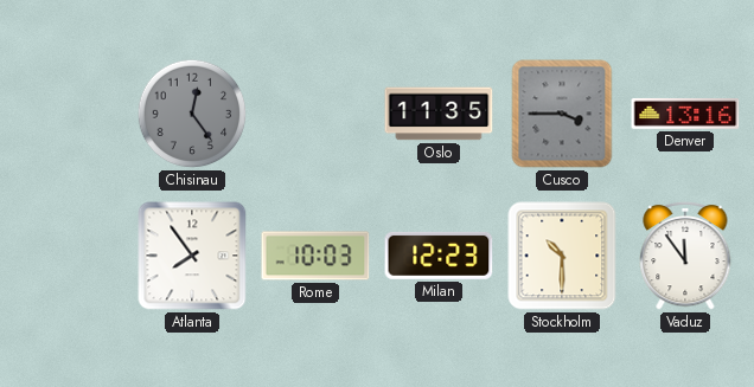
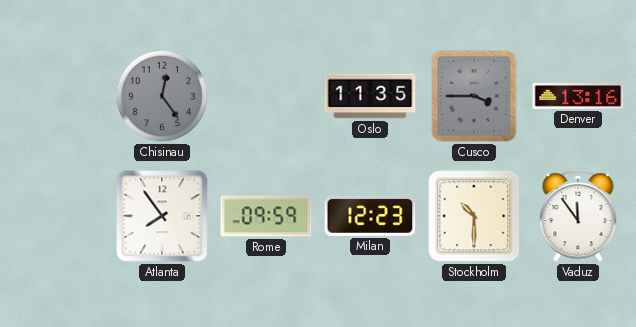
Rome: 10:03 -> 09:59 (266, 216)
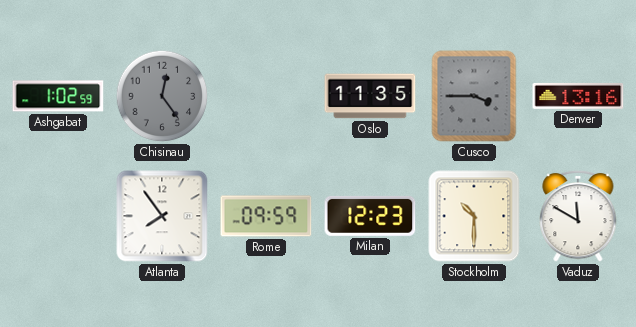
Ashgabat: none -> 1:02 (58, 96)
Vaduz: 11:54 -> 11:50 (578, 216)
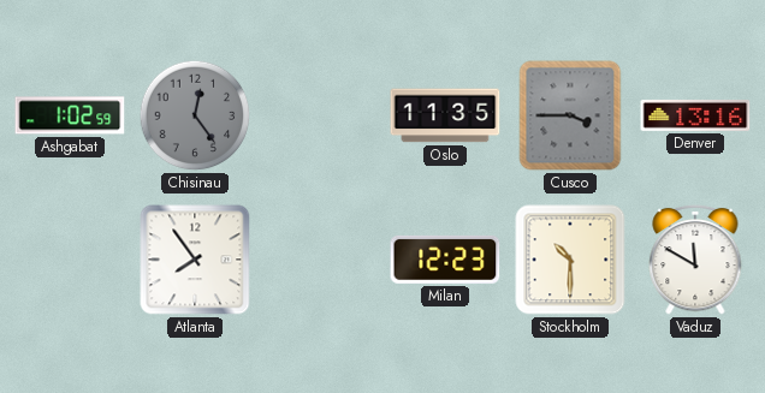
Rome: 09:59 -> none (266, 216)
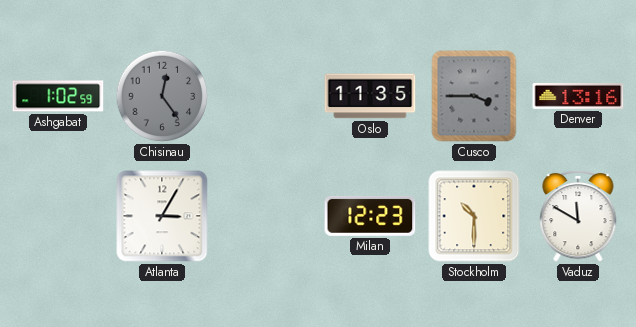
Atlanta: 7:54 -> 3:05 (162, 216)
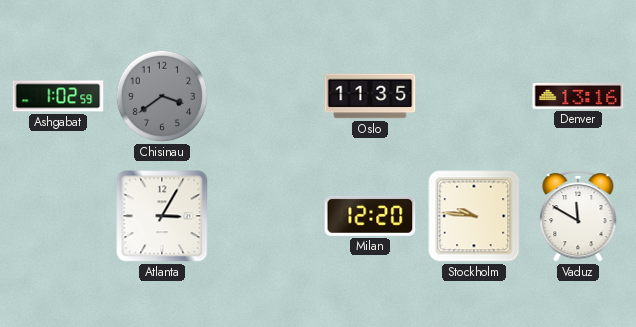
Chisinau: 12:24 -> 3:39 (162, 96)
Cusco: 3:45 -> none (474, 96)
Milan: 12:23 -> 12:20 (370, 216)
Stockholm: 10:30 -> 9:46 (474, 216)
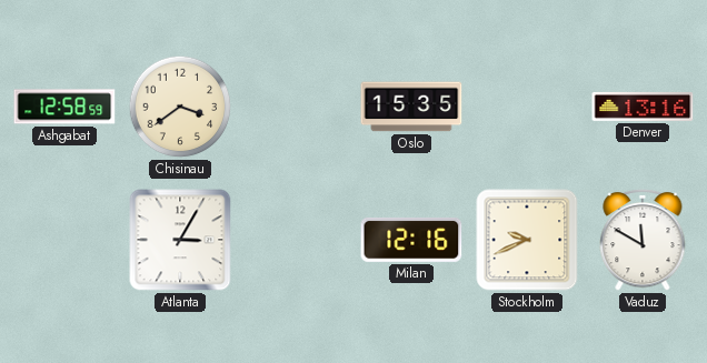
Ashgabat: 1:02 -> 12:58 (64, 107)
Chisinau dial: grey -> cream (180, 107)
Oslo: 11:35 -> 15:35 (411, 107)
Milan: 12:20 -> 12:16 (411, 240)
Stockholm: 9:46 -> 9:41 (527, 240)
